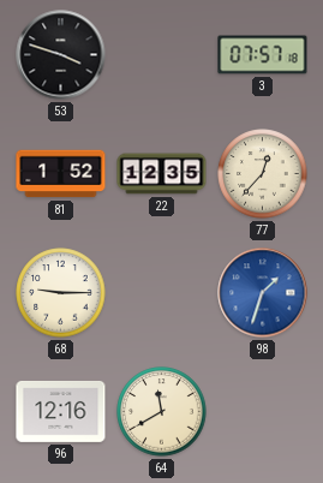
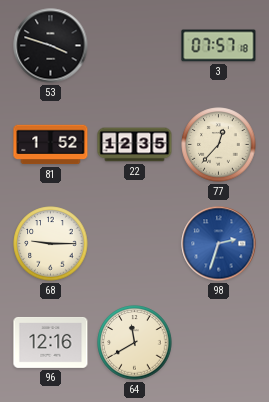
98: 1:33 -> 2:33 (219, 244)
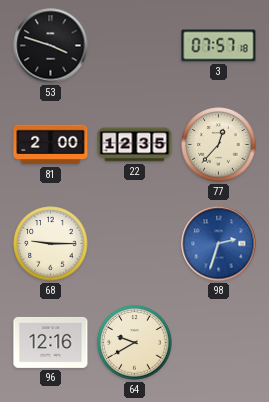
81: 1:52 -> 2:00 (51, 145)
64: 11:40 -> 9:40 (135, 343)
